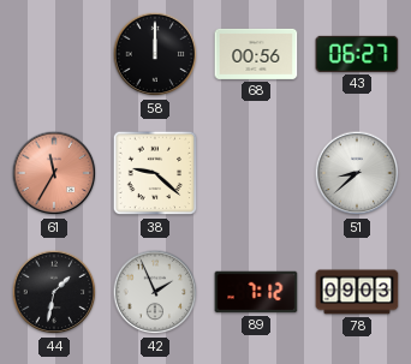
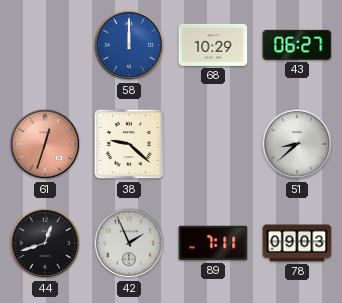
58 dial: black -> blue (129, 45)
68: 00:56 -> 10:29 (213, 45)
61: 11:35 -> 12:33 (45, 144)
44: 1:32 -> 12:42 (45, 243)
89: 7:12 -> 7:11 (213, 243)
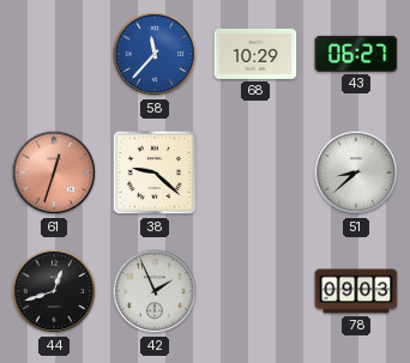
58: 12:00 -> 11:37 (155, 54)
89: 7:11 -> none (213, 243)
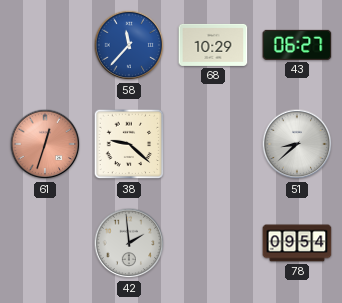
44: 12:42 -> none (54, 291)
42: 1:56 -> 1:59 (129, 243)
78: 09:03 -> 09:54 (297, 243)
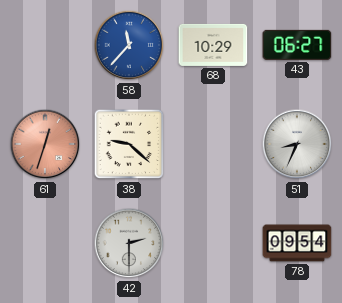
51: 8:38 -> 8:34 (297, 144)
42: 1:59 -> 2:30 (129, 243)
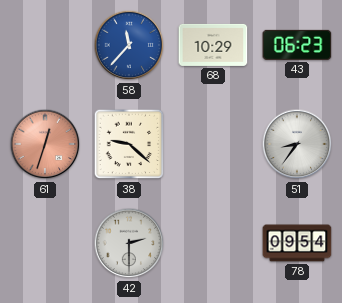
43: 06:27 -> 06:23 (297, 45)
51: 8:34 -> 8:36 (297, 144)
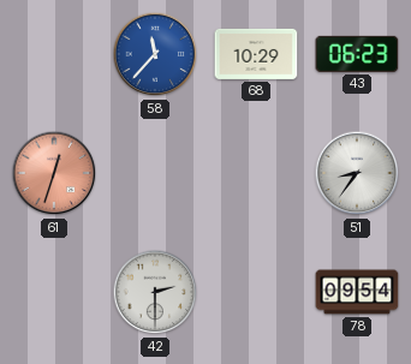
38: 9:22 -> none (129, 144)
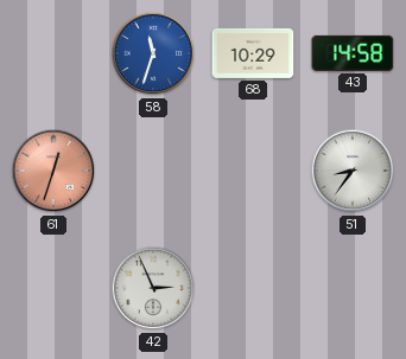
58: 11:37 -> 11:33 (153, 53)
43: 06:23 -> 14:58 (353, 53)
42: 2:30 -> 2:56 (153, 288)
78: 09:54 -> none (357, 292)
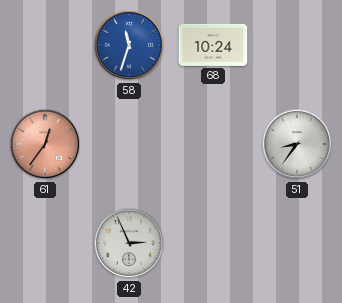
68: 10:29 -> 10:24 (213, 45)
43: 14:58 -> none (353, 53)
61: 12:33 -> 12:36 (45, 144)
